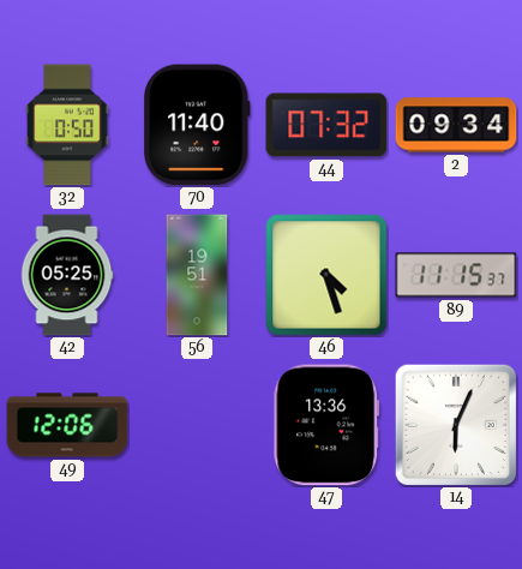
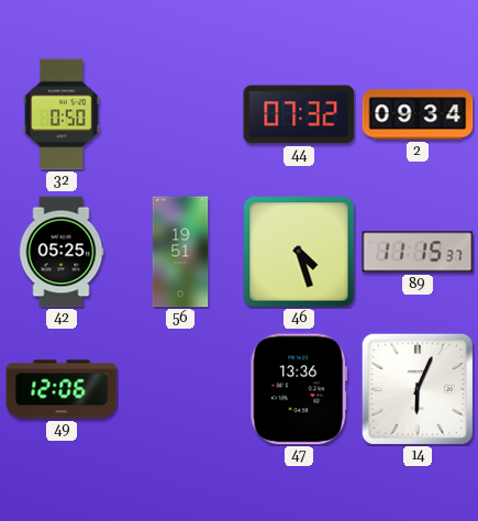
70: 11:40 -> none (198, 125)
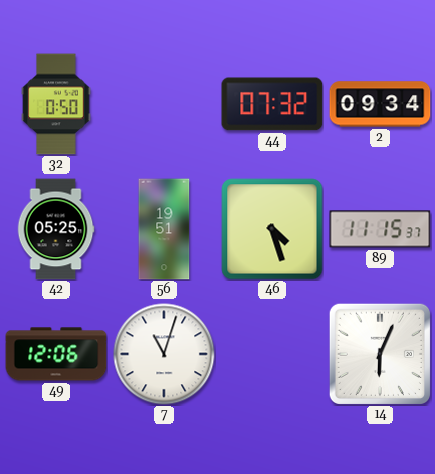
7: none -> 11:03 (164, 354)
47: 13:36 -> none (299, 389)
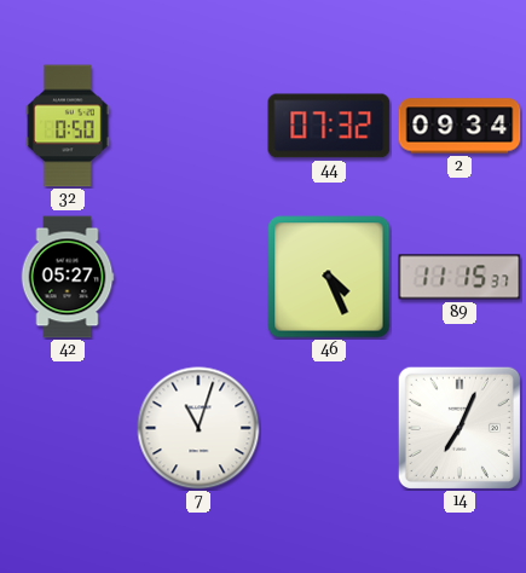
42: 05:25 -> 05:27 (68, 277)
56: 19:51 -> none (164, 229)
46: 4:27 -> 4:26 (329, 277)
49: 12:06 -> none (56, 354)
14: 6:04 -> 7:04 (459, 428)
